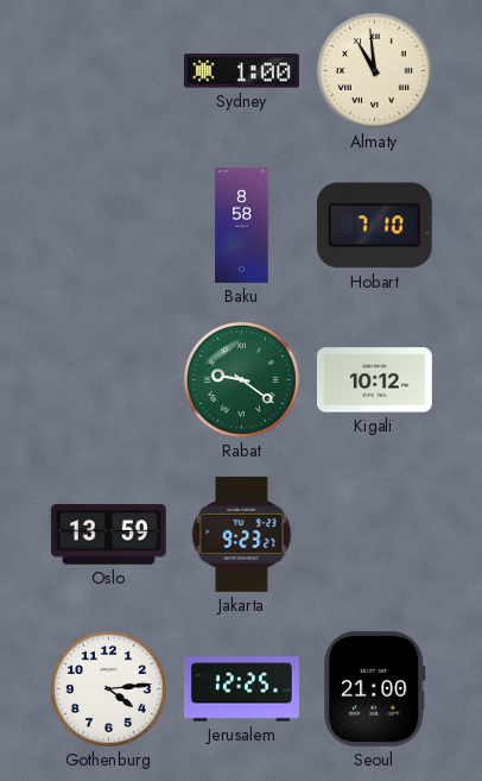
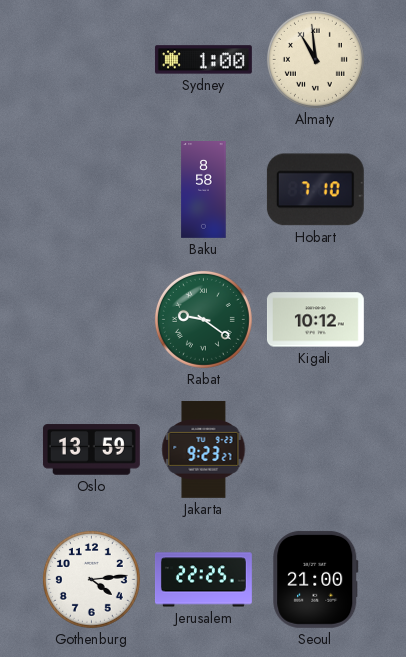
Jerusalem: 12:25 -> 22:25 (204, 580)
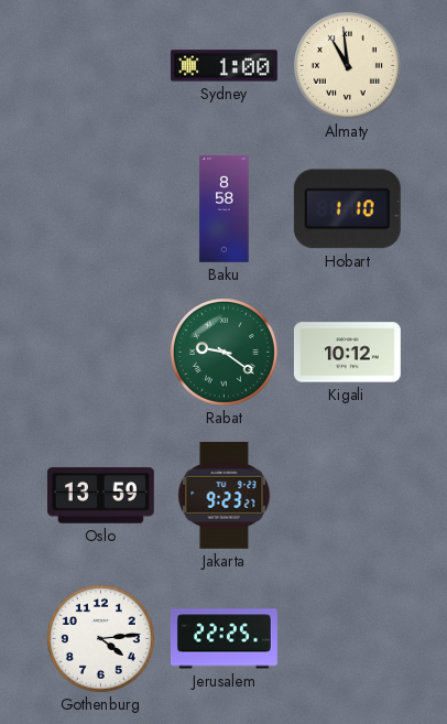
Hobart: 7:10 -> 1:10 (347, 209)
Seoul: 21:00 -> none (316, 579)
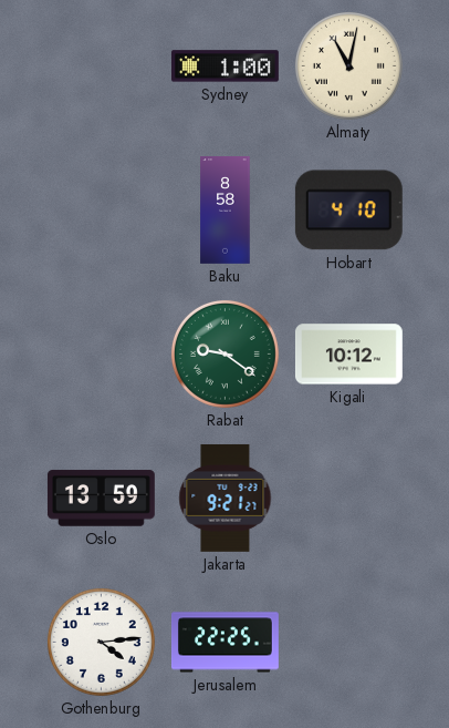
Almaty: 10:59 -> 11:02 (348, 65)
Hobart: 1:10 -> 4:10 (348, 211)
Jakarta: 9:23 -> 9:21 (226, 498)
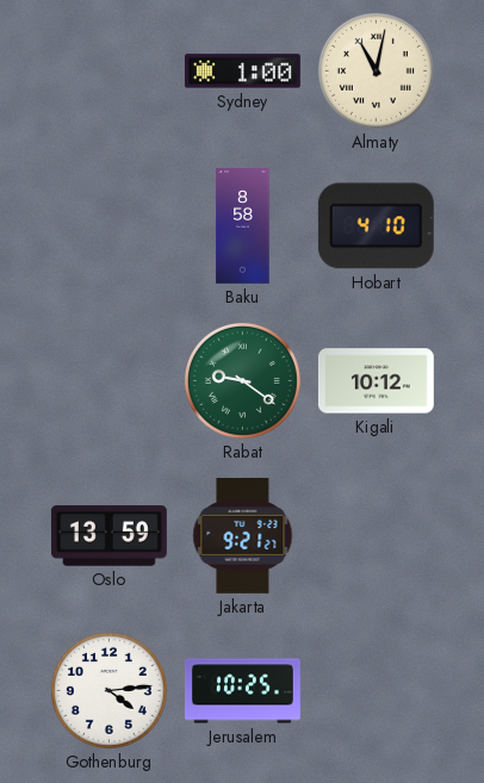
Jerusalem: 22:25 -> 10:25 (243, 691)
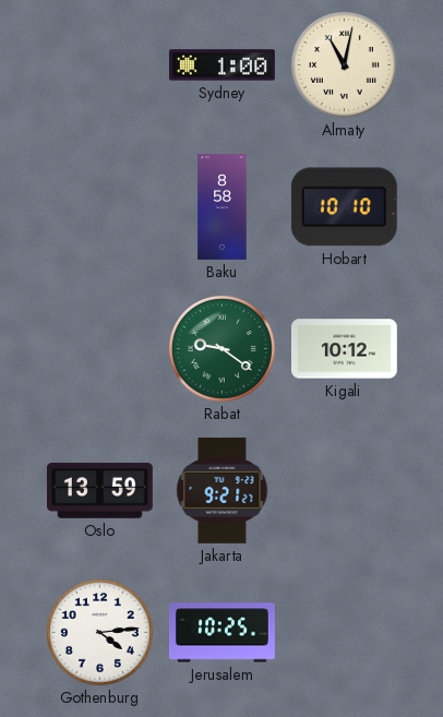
Hobart: 4:10 -> 10:10 (344, 207)
